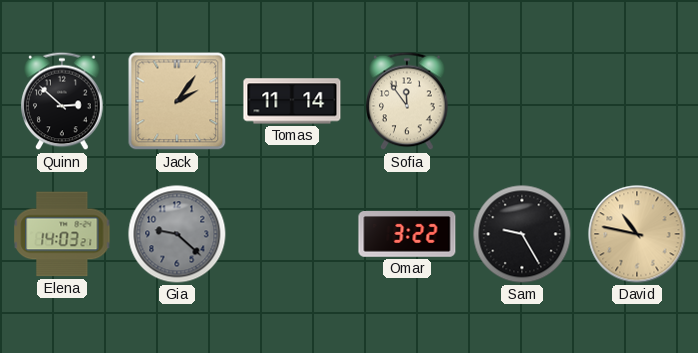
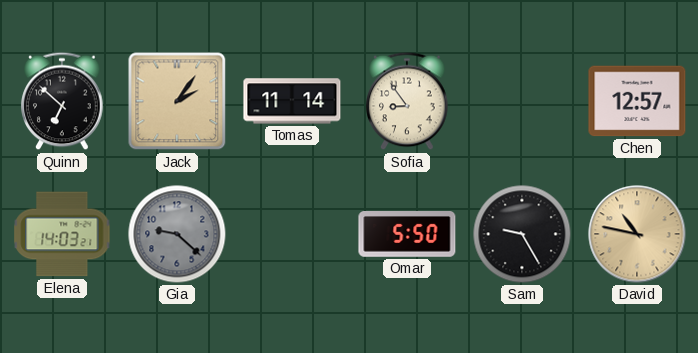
Quinn: 2:52 -> 6:52 (62, 101)
Sofia: 11:54 -> 8:54 (407, 101)
Chen: none -> 12:57 (637, 101)
Omar: 3:22 -> 5:50 (407, 234)
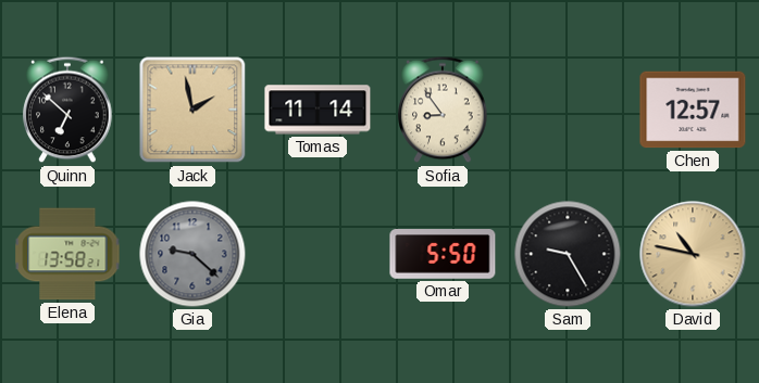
Jack: 2:06 -> 1:58 (192, 110)
Elena: 14:03 -> 13:58 (67, 254)
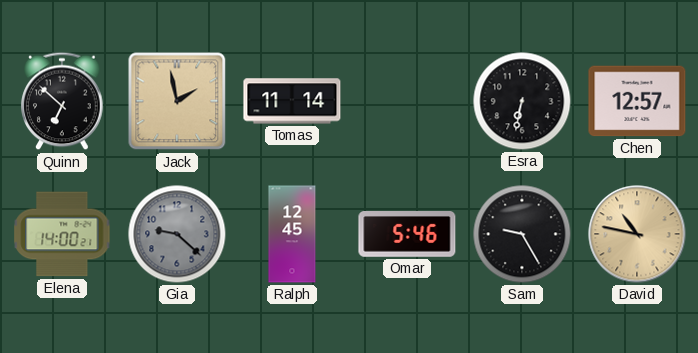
Sofia: 8:54 -> none (443, 110)
Esra: none -> 6:32 (522, 101)
Elena: 13:58 -> 14:00 (62, 234)
Ralph: none -> 12:45 (292, 234)
Omar: 5:50 -> 5:46 (407, 234)
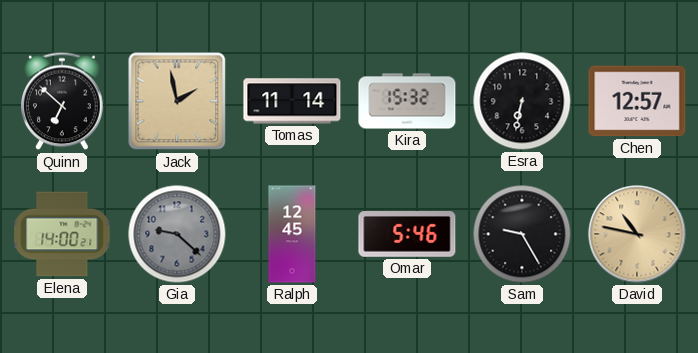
Kira: none -> 15:32 (407, 101)
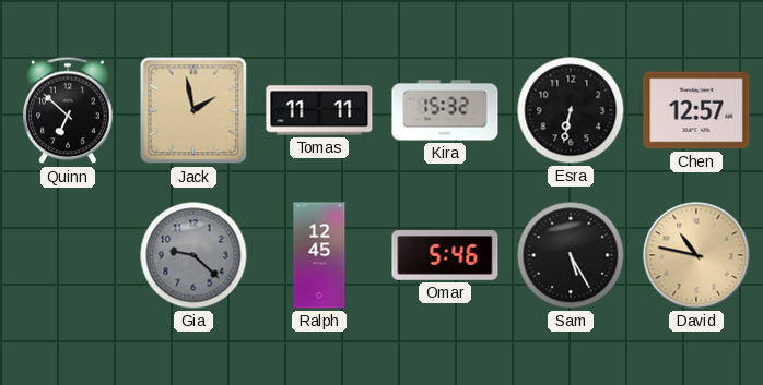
Tomas: 11:14 -> 11:11 (319, 110)
Elena: 14:00 -> none (62, 234)
Sam: 9:25 -> 5:25 (571, 255)
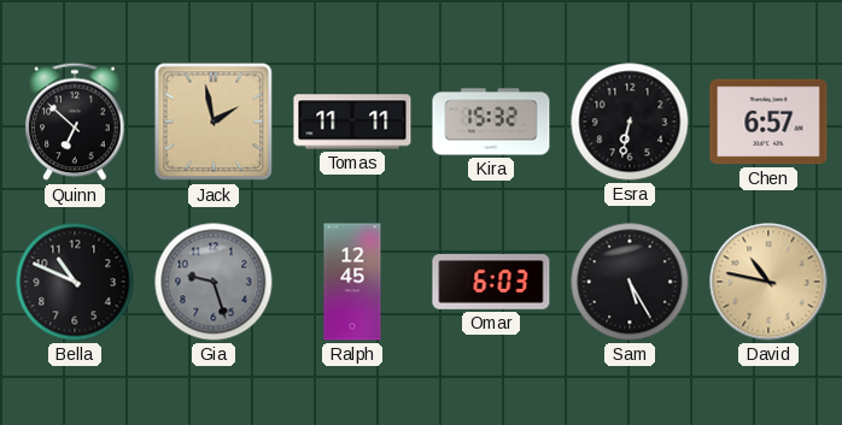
Chen: 12:57 -> 6:57 (768, 122)
Bella: none -> 10:49 (75, 282)
Gia: 9:22 -> 9:27 (214, 282)
Omar: 5:46 -> 6:03 (491, 282)
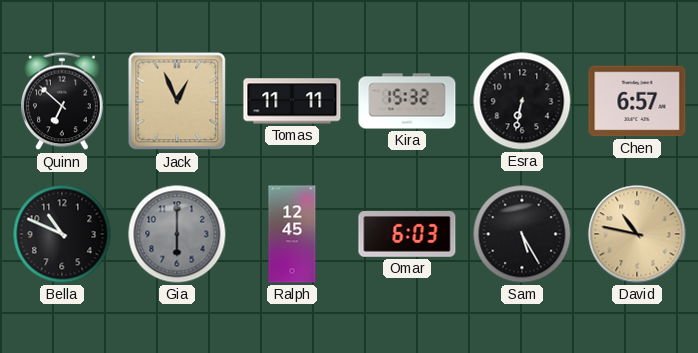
Jack: 1:58 -> 12:56 (177, 101)
Gia: 9:27 -> 6:00 (177, 234)
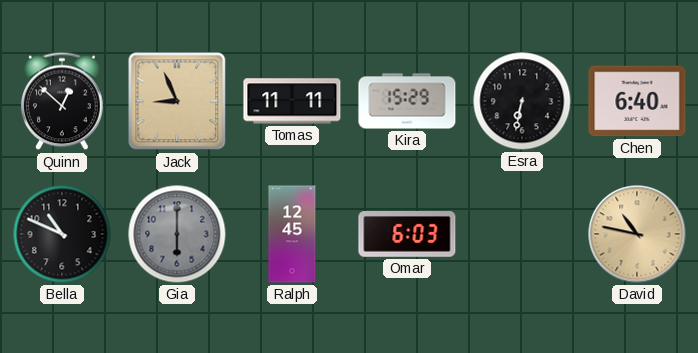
Quinn: 6:52 -> 12:52 (62, 101)
Jack: 12:56 -> 8:56 (177, 101)
Kira: 15:32 -> 15:29 (407, 101)
Chen: 6:57 -> 6:40 (637, 101)
Sam: 5:25 -> none (522, 234)
